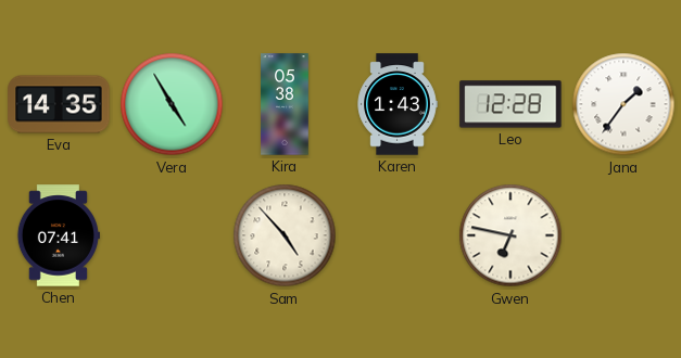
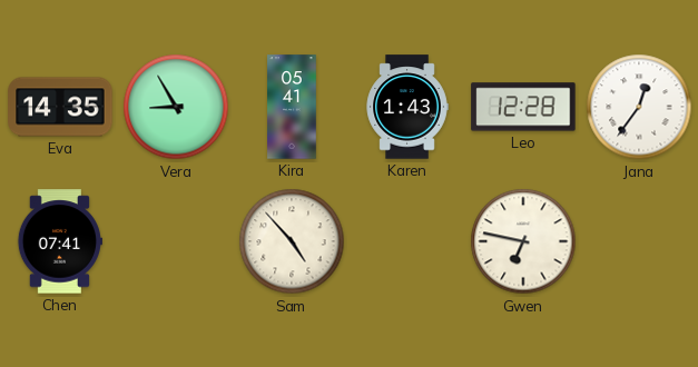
Vera: 4:55 -> 8:55 (176, 107)
Kira: 05:38 -> 05:41 (292, 107)
Jana: 1:36 -> 12:36 (639, 107)
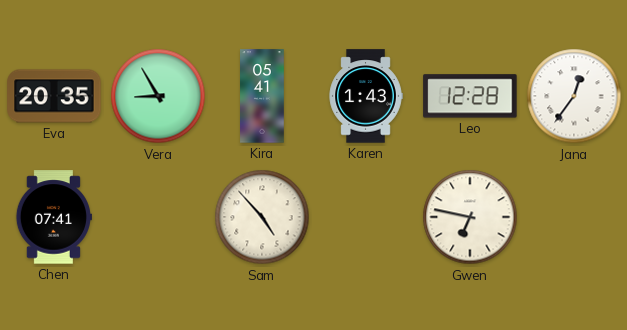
Eva: 14:35 -> 20:35 (54, 96)
